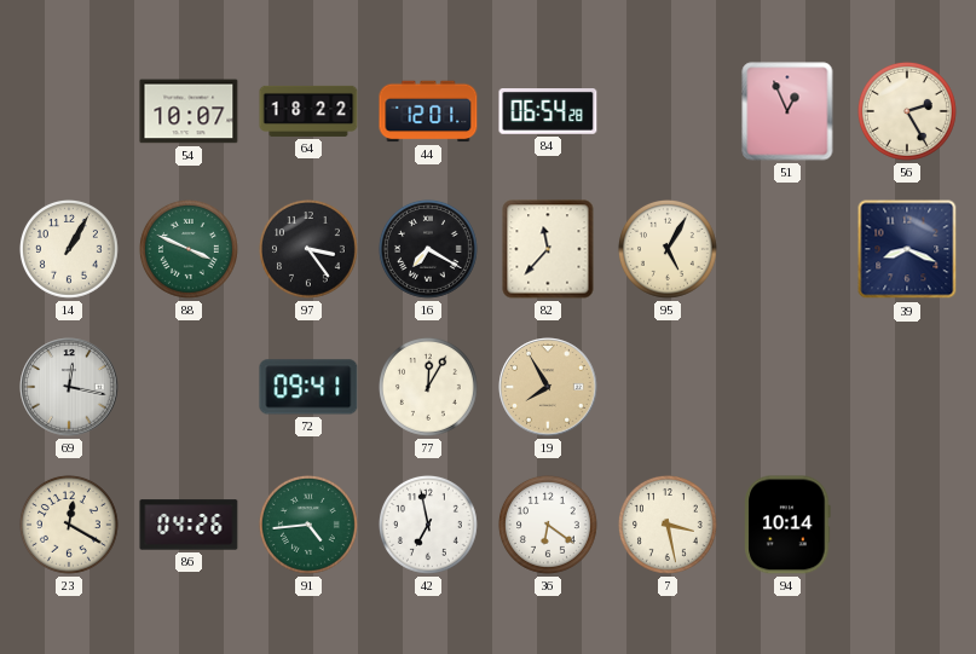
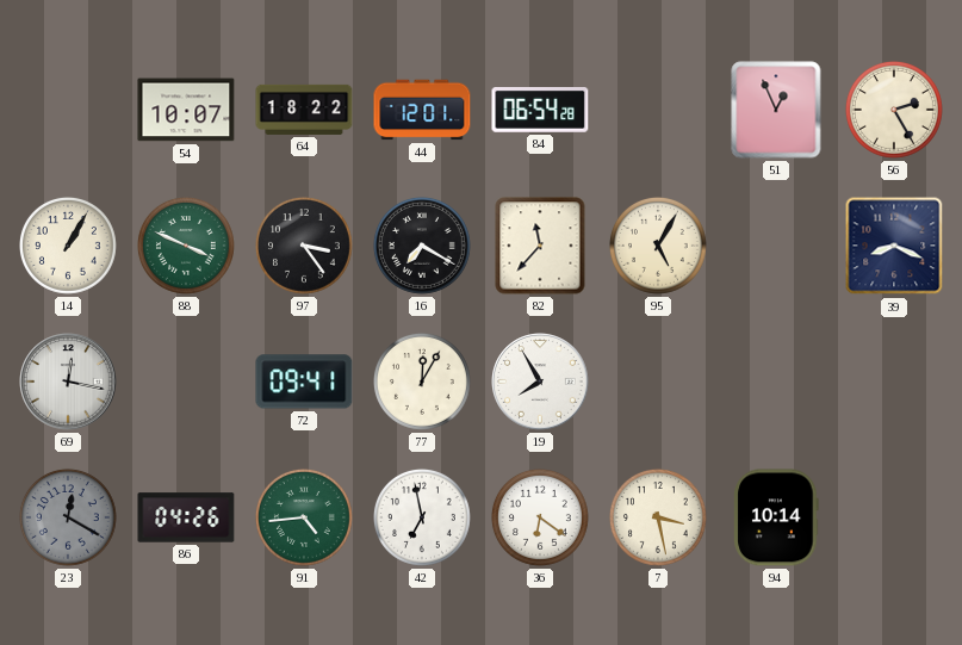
19 dial: champagne -> white (540, 382)
23 dial: cream -> grey (68, 517)
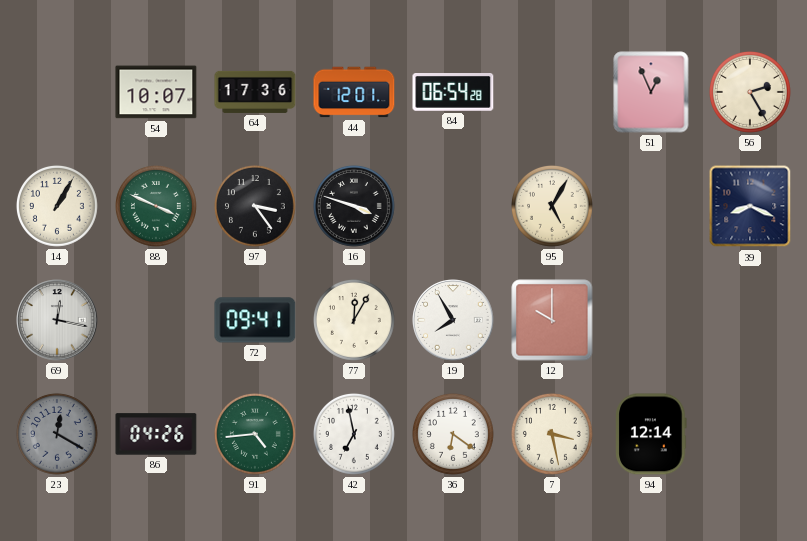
64: 18:22 -> 17:36 (255, 92)
16: 7:20 -> 3:48 (354, 206)
82: 11:37 -> none (540, 246)
12: none -> 10:00 (552, 320)
94: 10:14 -> 12:14 (651, 434)
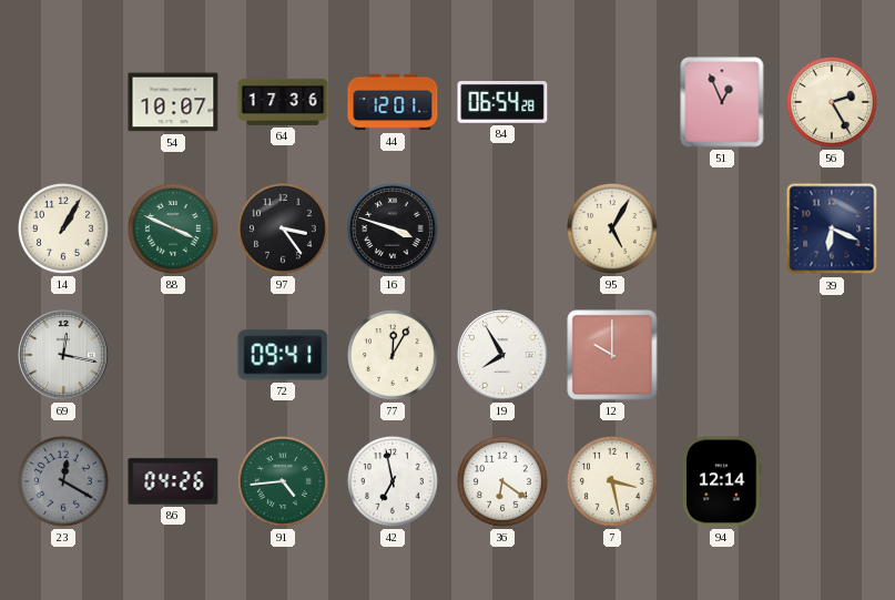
39: 8:19 -> 6:19 (832, 228)
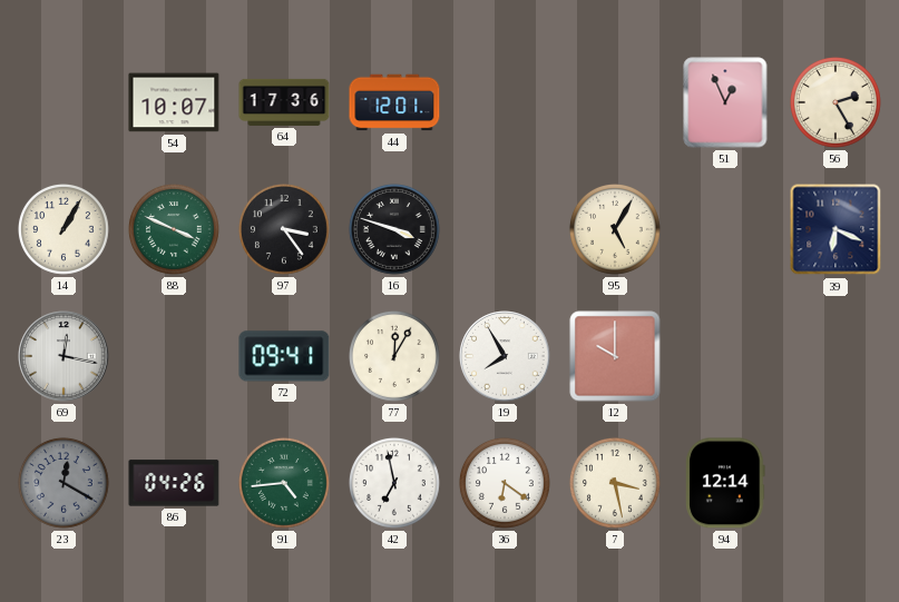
84: 06:54 -> none (502, 103)
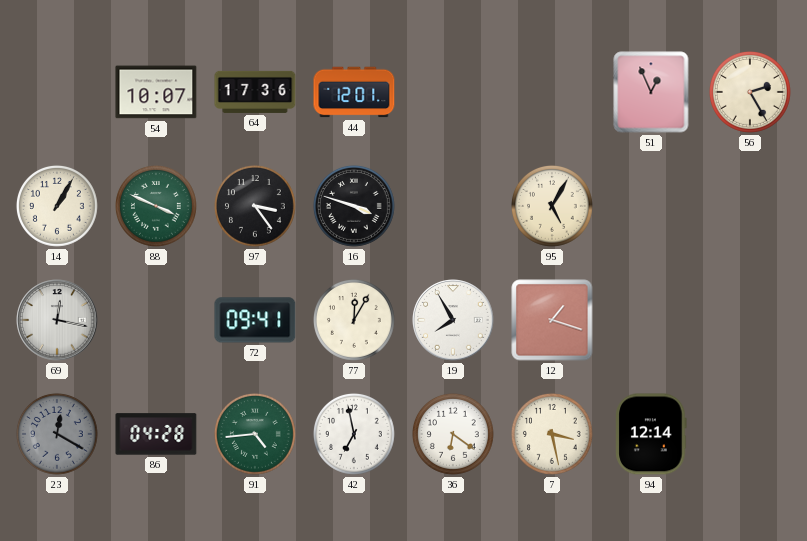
39: 6:19 -> none (836, 229)
12: 10:00 -> 1:18 (552, 320)
86: 04:26 -> 04:28 (156, 434)
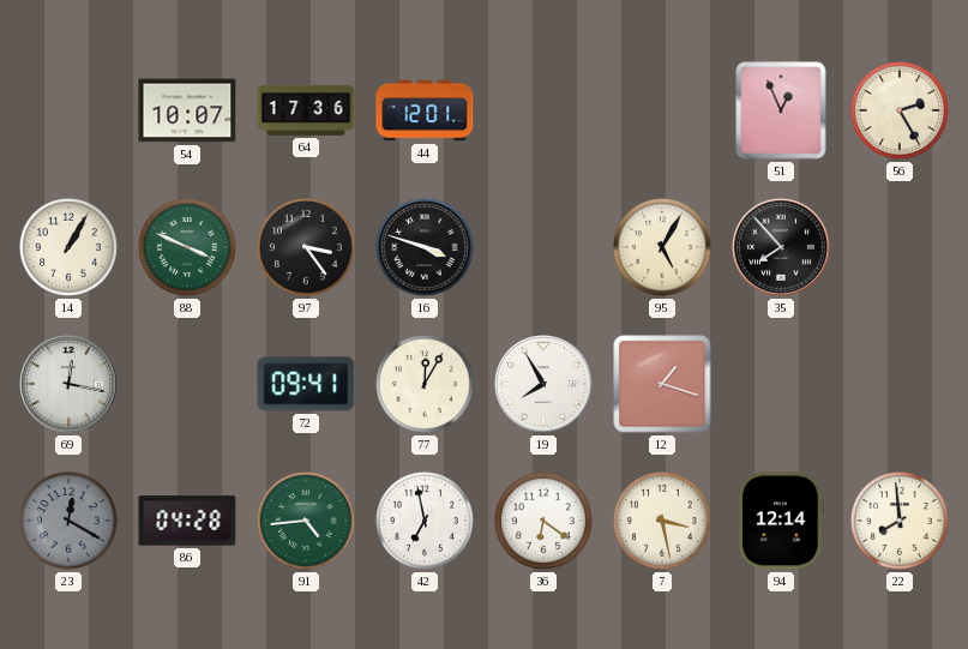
35: none -> 7:53 (781, 247)
22: none -> 7:59 (900, 521)
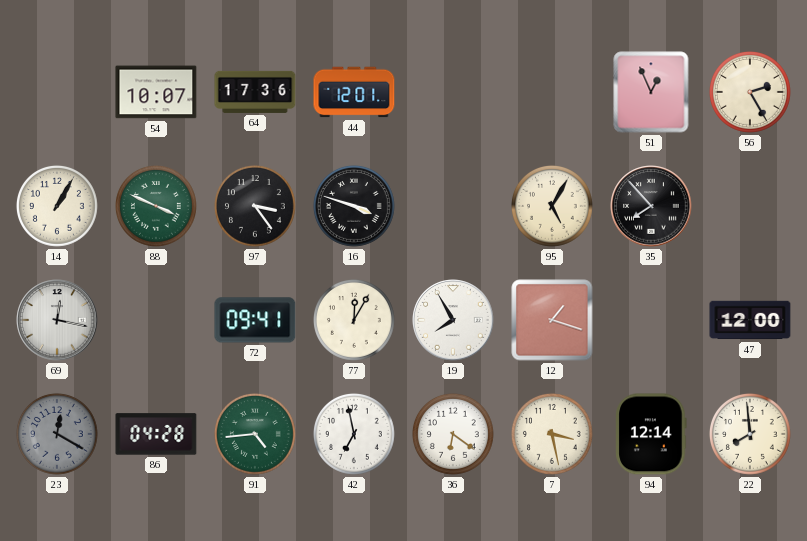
47: none -> 12:00 (750, 320)
